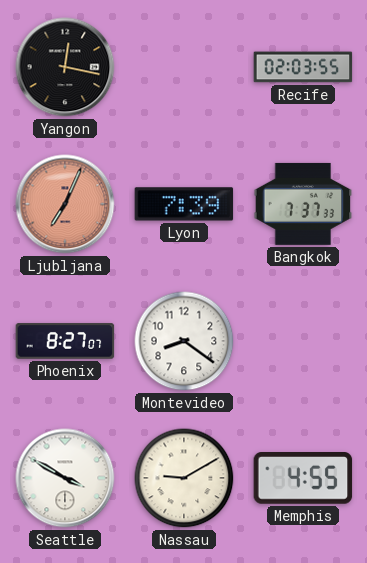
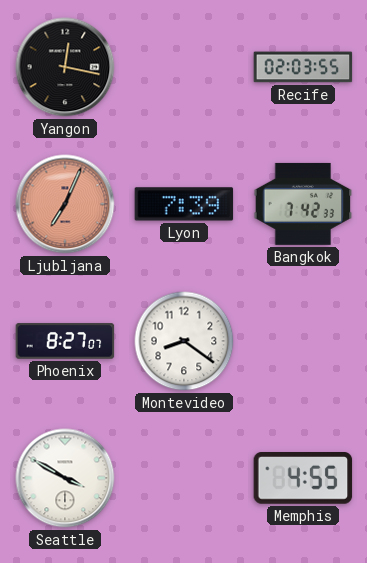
Bangkok: 7:37 -> 7:42 (303, 204)
Nassau: 9:10 -> none (184, 478)
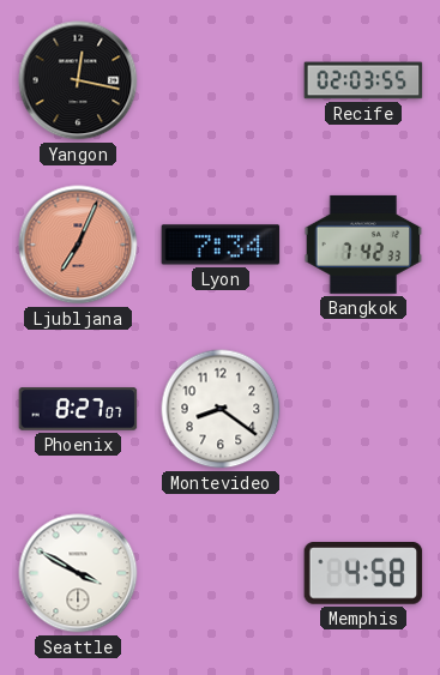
Lyon: 7:39 -> 7:34 (221, 245)
Memphis: 4:55 -> 4:58 (363, 573)
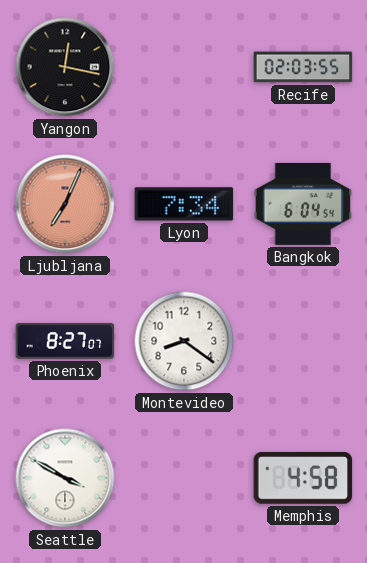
Bangkok: 7:42 -> 6:04 (303, 204)
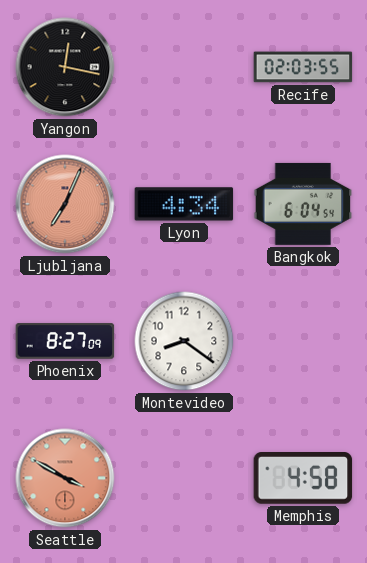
Lyon: 7:34 -> 4:34 (184, 204)
Phoenix: 8:27:07 -> 8:27:09 (65, 341)
Seattle dial: white -> salmon (65, 478)
